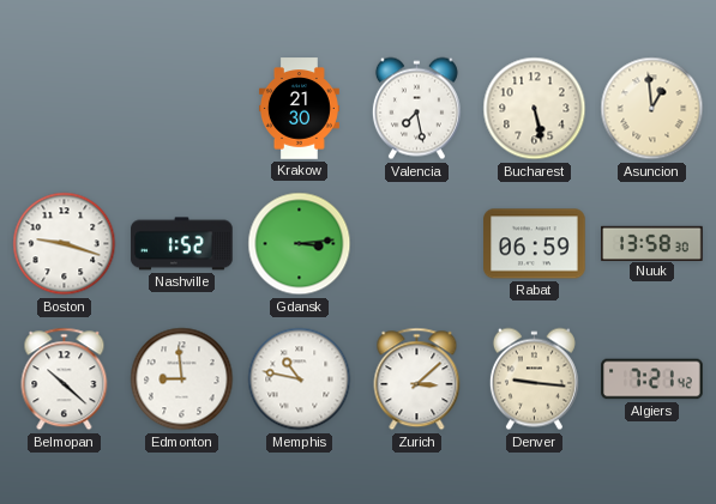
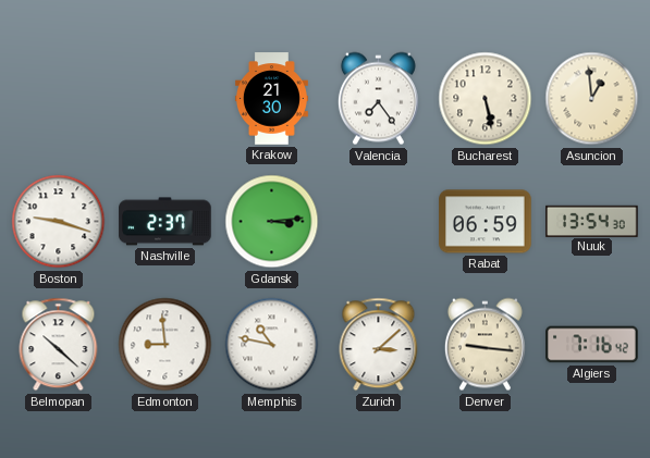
Valencia: 7:28 -> 7:24 (378, 99)
Nashville: 1:52 -> 2:37 (165, 222)
Nuuk: 13:58 -> 13:54 (592, 221)
Algiers: 7:21 -> 7:16 (592, 345)
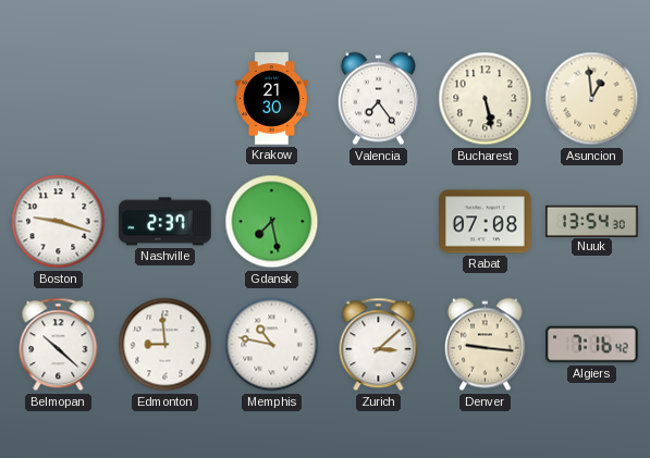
Gdansk: 3:14 -> 7:28 (272, 222)
Rabat: 06:59 -> 07:08 (486, 222)
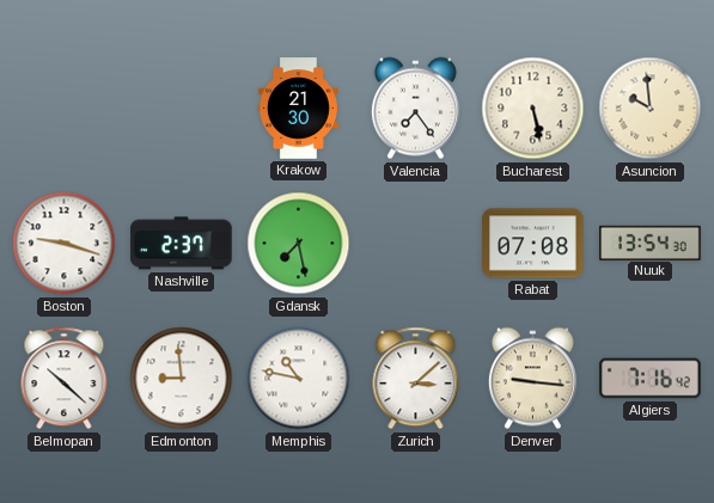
Asuncion: 12:59 -> 9:59 (651, 109)
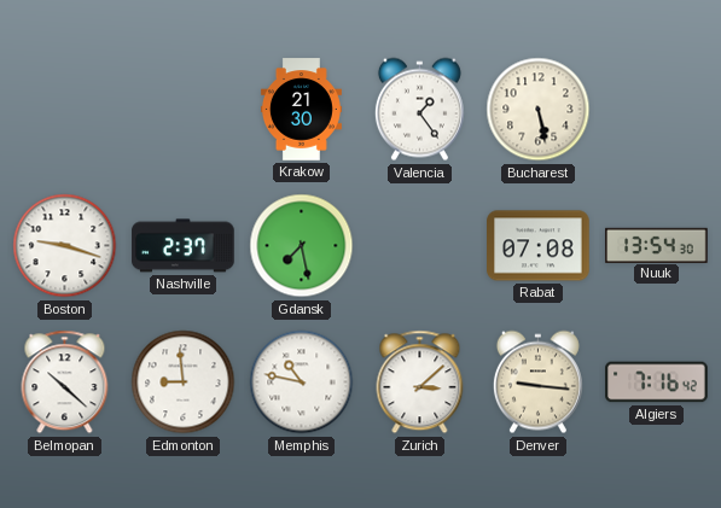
Valencia: 7:24 -> 1:24 (419, 110)
Asuncion: 9:59 -> none (651, 109)
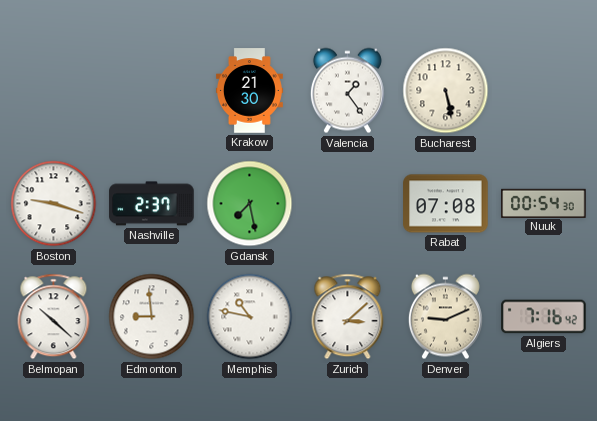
Nuuk: 13:54 -> 00:54 (544, 203)
Denver: 9:16 -> 9:11 (445, 317)
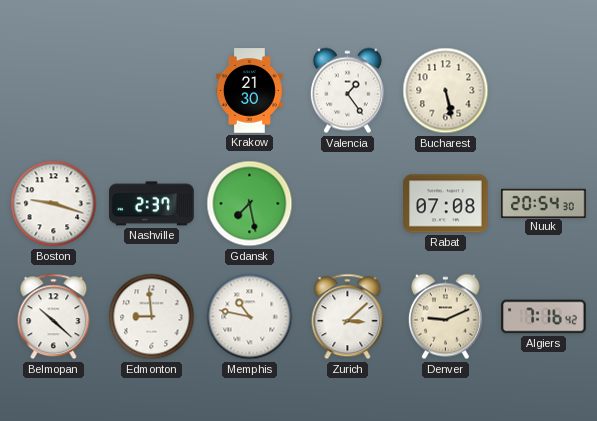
Nuuk: 00:54 -> 20:54 (544, 203)
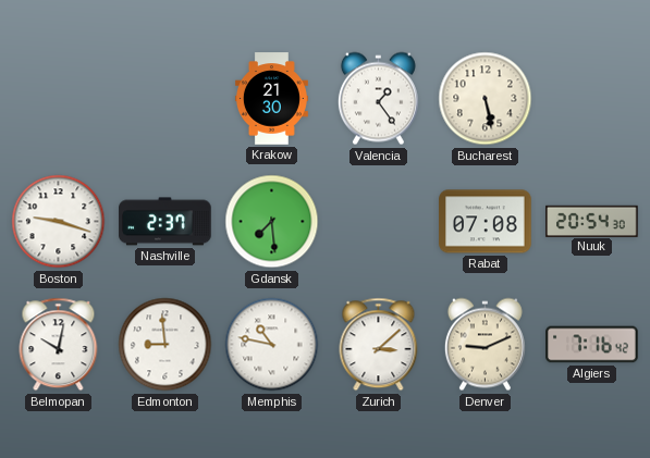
Gdansk: 7:28 -> 7:29 (272, 222)
Belmopan: 10:22 -> 10:02 (59, 345)
